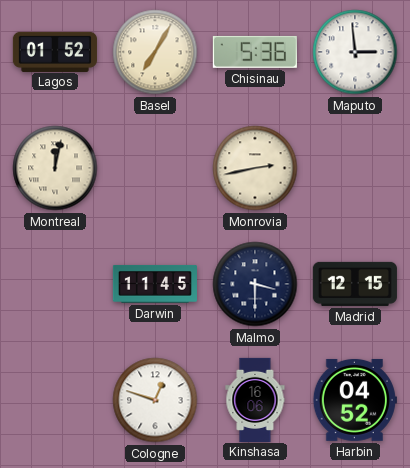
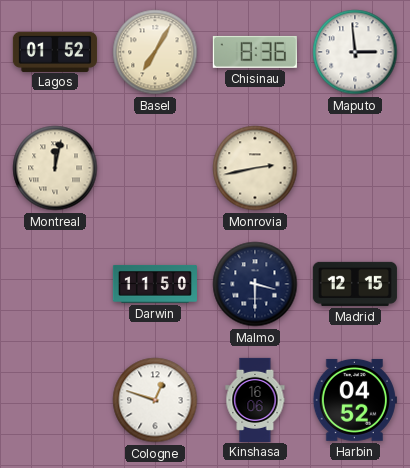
Chisinau: 5:36 -> 8:36 (255, 52)
Darwin: 11:45 -> 11:50 (155, 284)
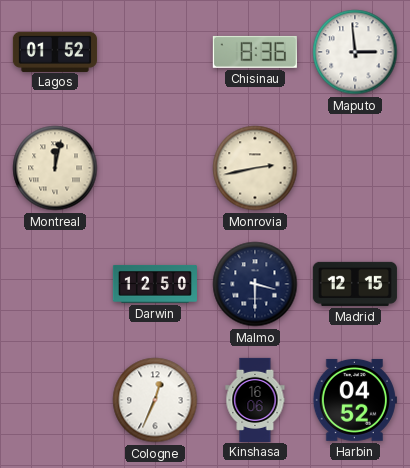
Basel: 7:05 -> none (155, 52)
Darwin: 11:50 -> 12:50 (155, 284)
Cologne: 12:48 -> 12:34 (155, 400)
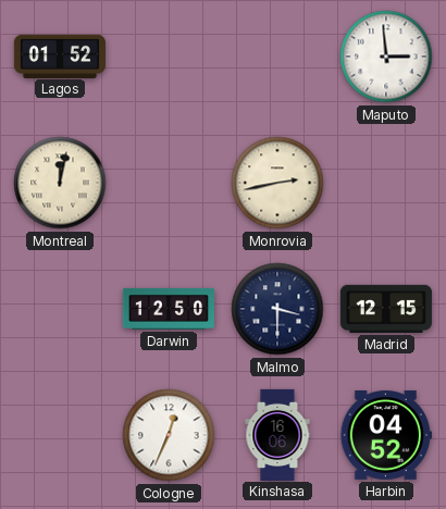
Chisinau: 8:36 -> none (255, 52)
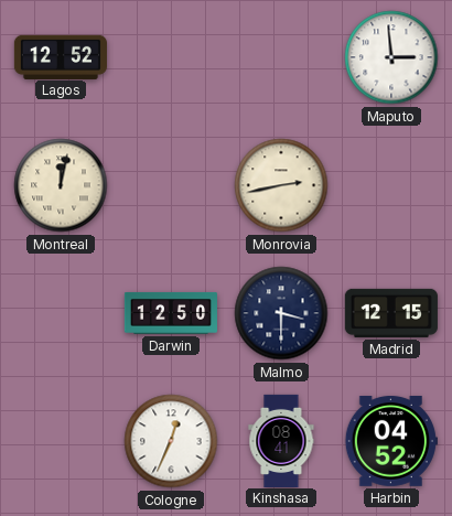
Lagos: 01:52 -> 12:52 (61, 56)
Kinshasa: 16:06 -> 08:41 (281, 440)
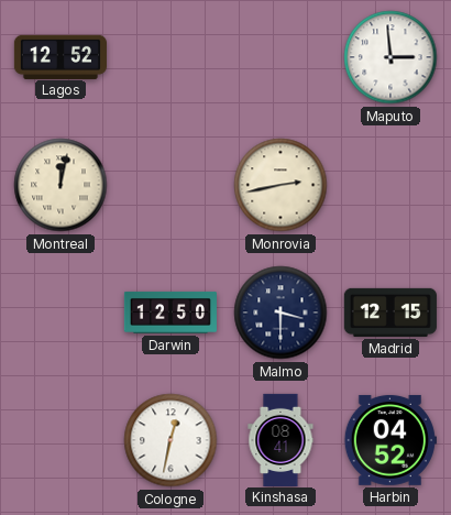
Cologne: 12:34 -> 12:32 (170, 440)
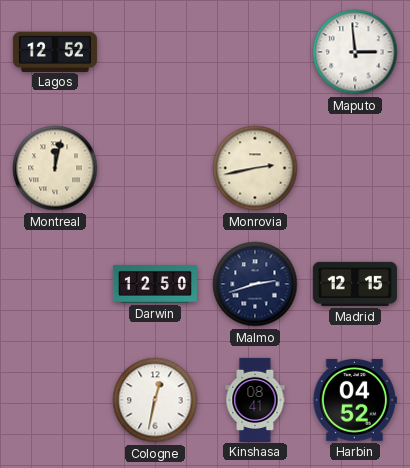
Malmo: 3:30 -> 2:42 (255, 284)
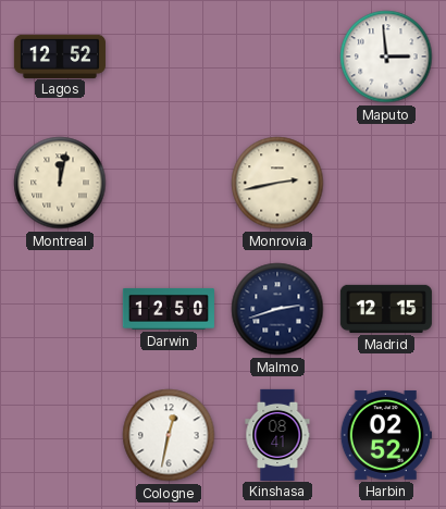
Harbin: 04:52 -> 02:52 (386, 435)
